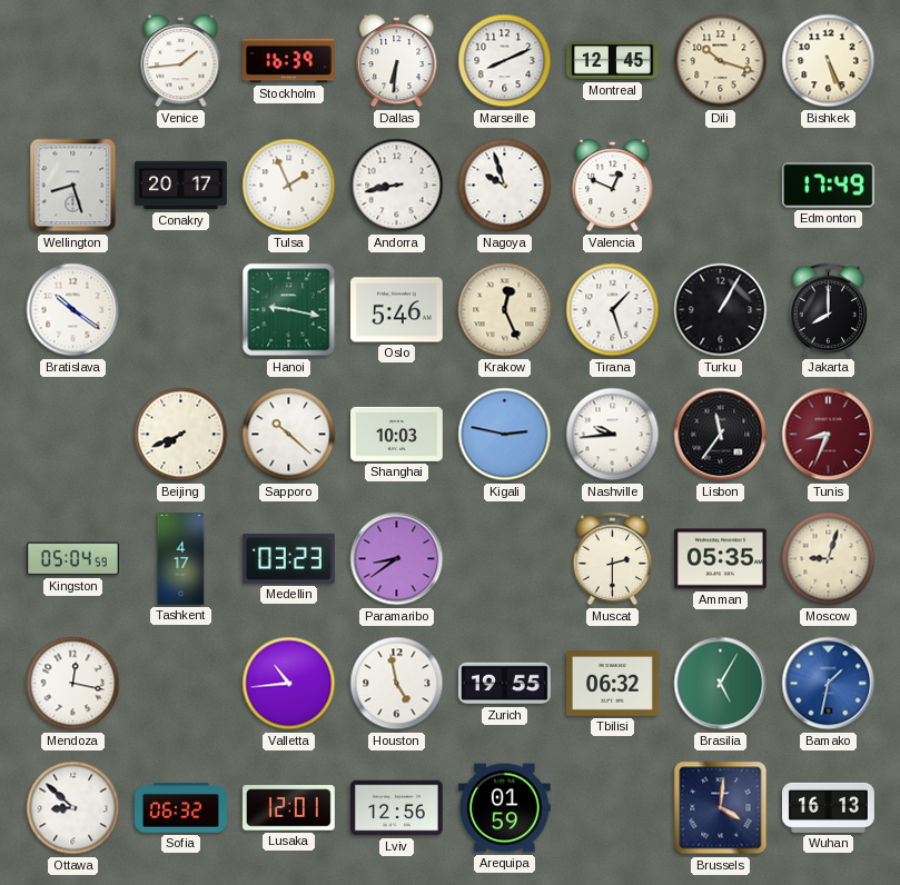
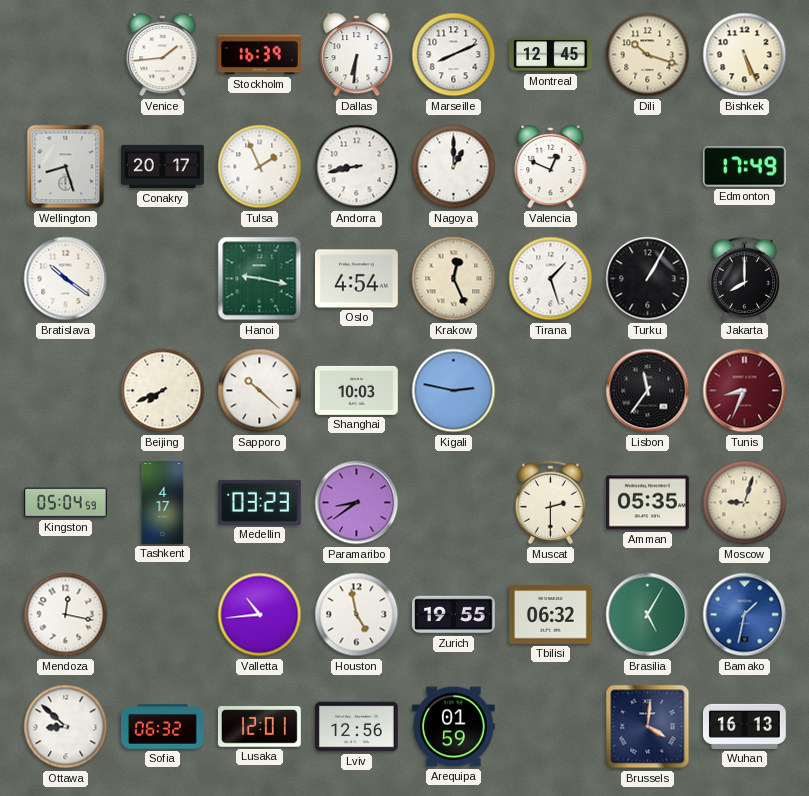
Nagoya: 9:57 -> 1:00 (454, 167)
Oslo: 5:46 -> 4:54 (357, 279)
Nashville: 9:44 -> none (613, 435)
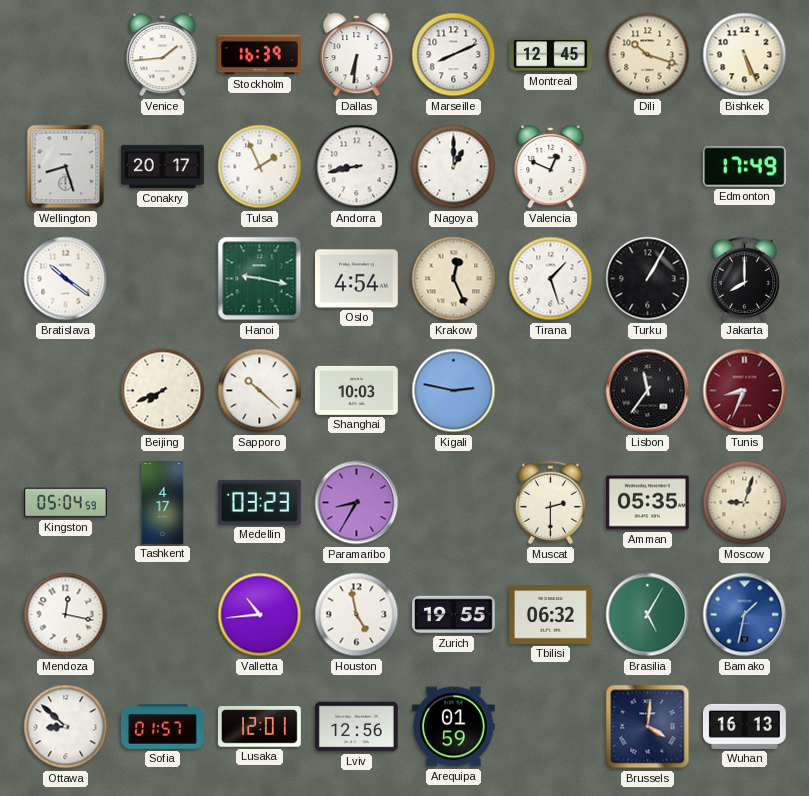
Paramaribo: 8:39 -> 8:35 (357, 503)
Sofia: 06:32 -> 01:57 (163, 727)
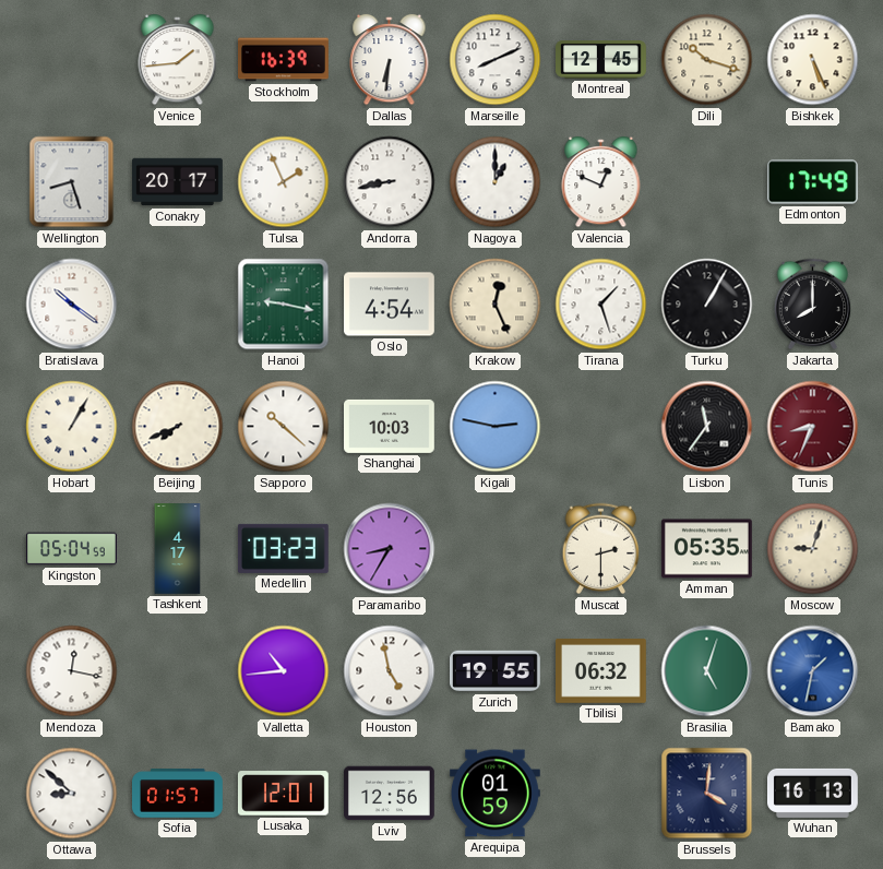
Hobart: none -> 1:05 (72, 427)
Brasilia: 5:05 -> 5:03 (707, 671)
